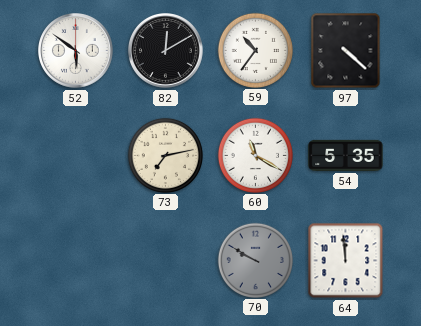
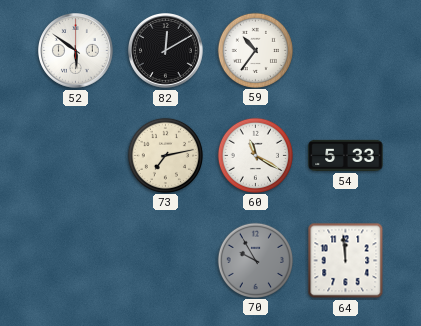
97: 4:22 -> none (346, 51)
54: 5:35 -> 5:33 (346, 155)
70: 9:50 -> 9:55 (255, 260)
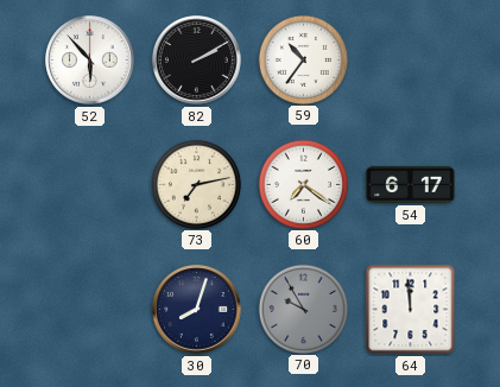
52: 5:51 -> 5:53 (90, 61)
82: 12:10 -> 2:10 (197, 61)
60: 11:20 -> 7:21 (303, 184)
54: 5:33 -> 6:17 (411, 184)
30: none -> 8:03 (197, 310)
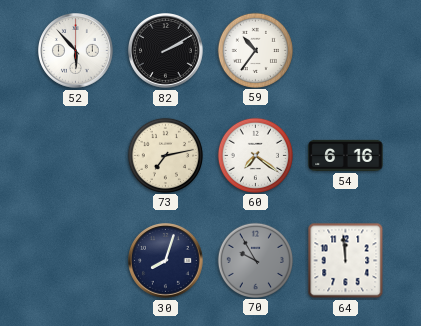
54: 6:17 -> 6:16 (346, 155)
